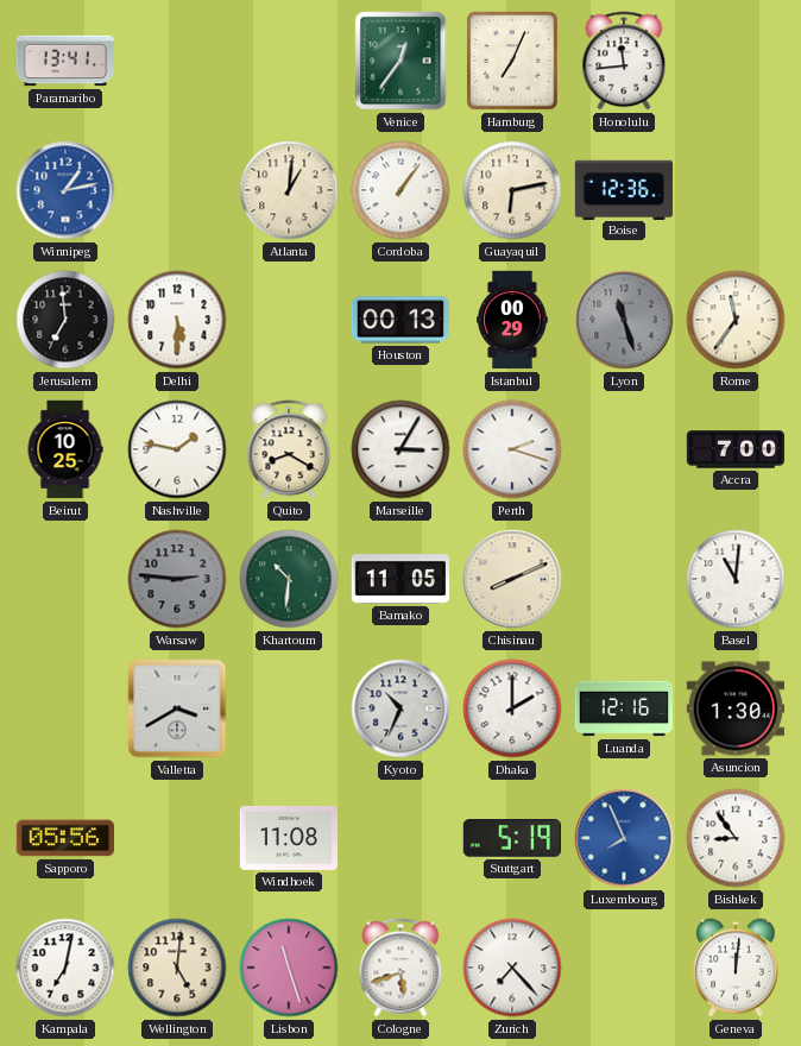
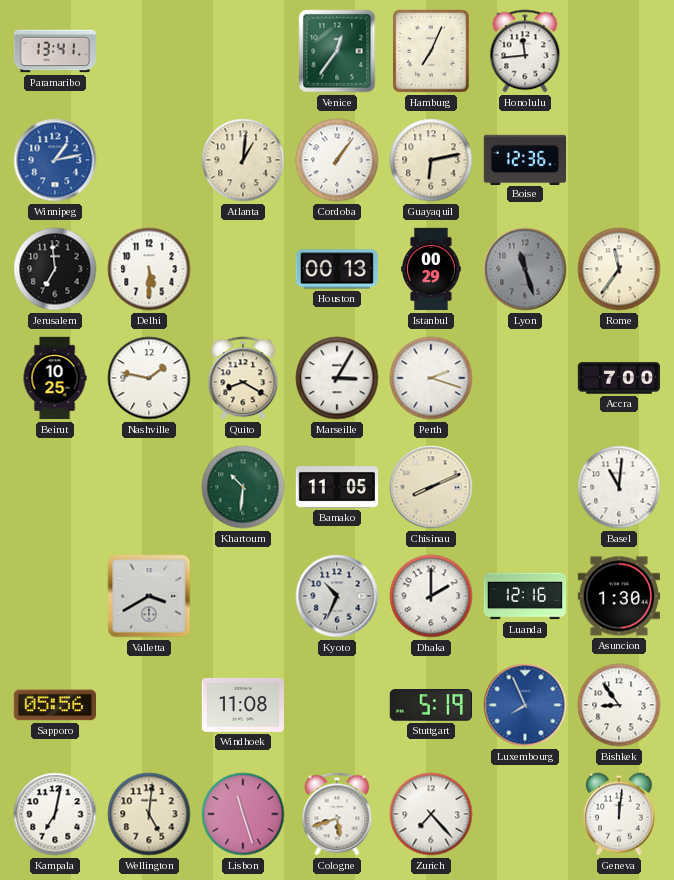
Warsaw: 2:46 -> none (177, 579)
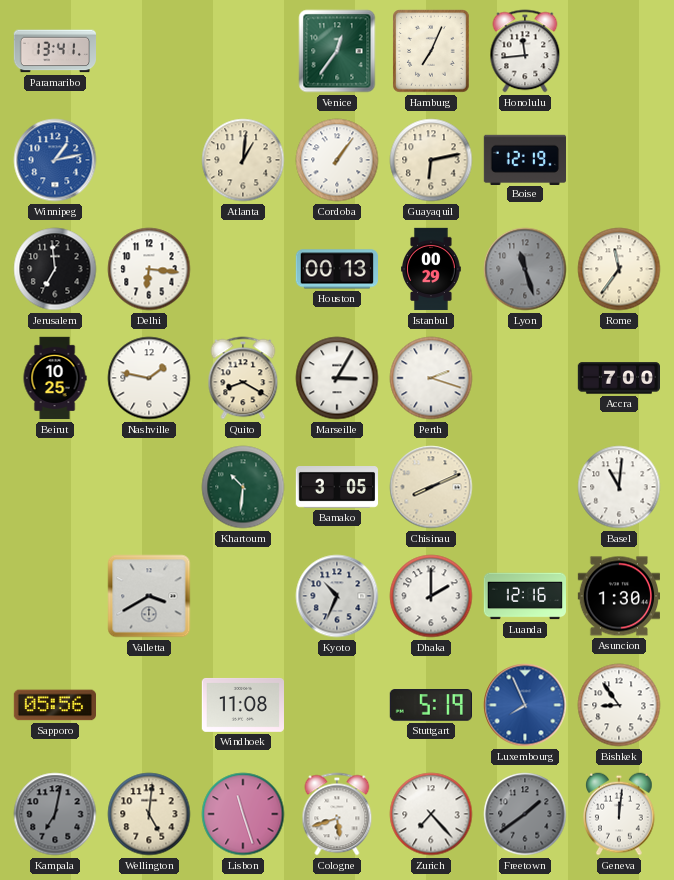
Boise: 12:36 -> 12:19 (524, 159)
Delhi: 5:30 -> 6:16 (149, 269)
Bamako: 11:05 -> 3:05 (337, 488)
Kampala dial: white -> grey (55, 814)
Freetown: none -> 1:39 (525, 814)
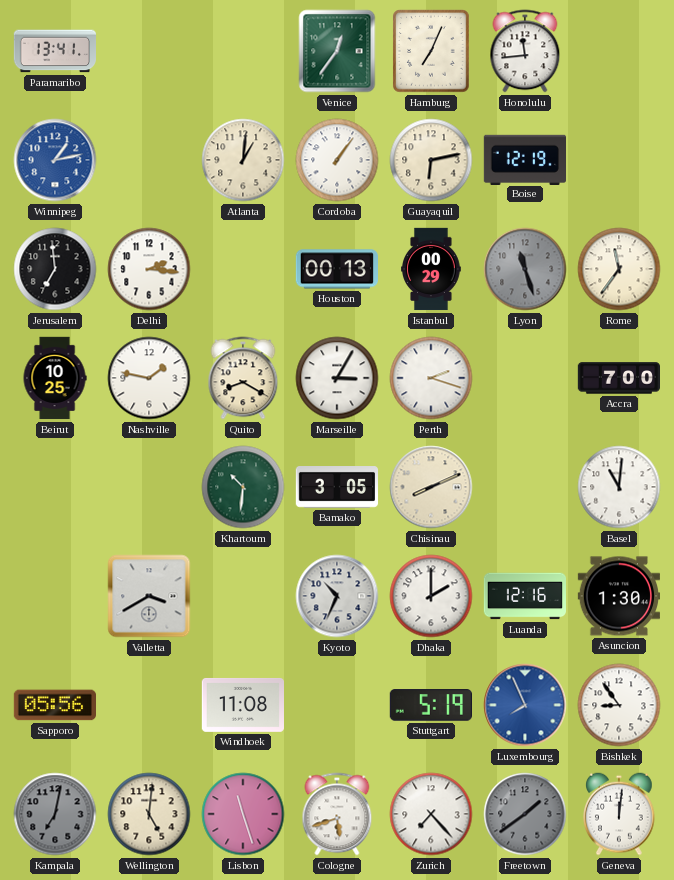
Delhi: 6:16 -> 2:16 (149, 269)
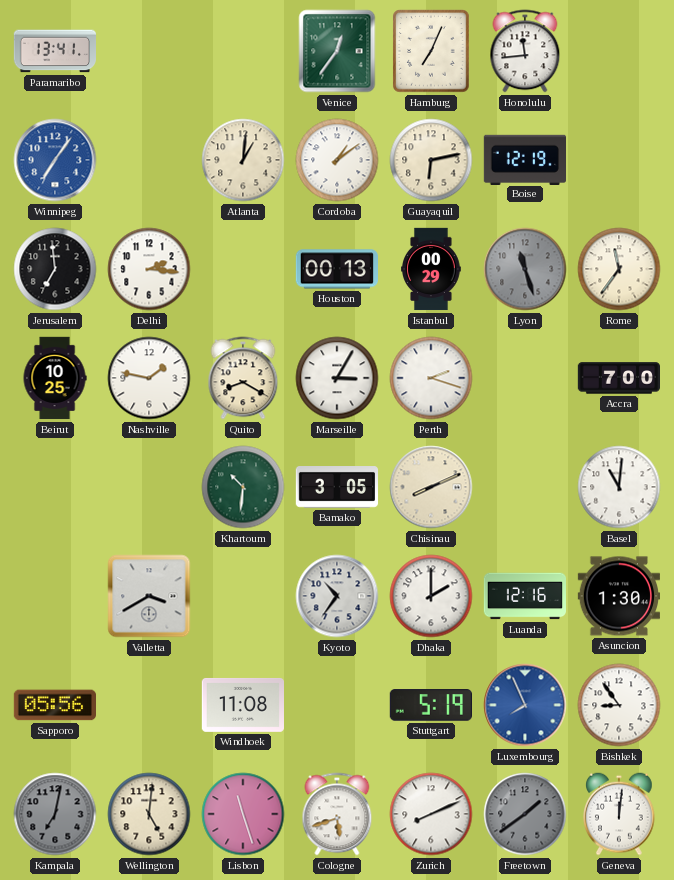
Winnipeg: 1:13 -> 7:06 (55, 160)
Cordoba: 1:06 -> 1:09 (337, 160)
Kyoto: 10:34 -> 10:36 (337, 596)
Zurich: 7:23 -> 8:11 (431, 814)
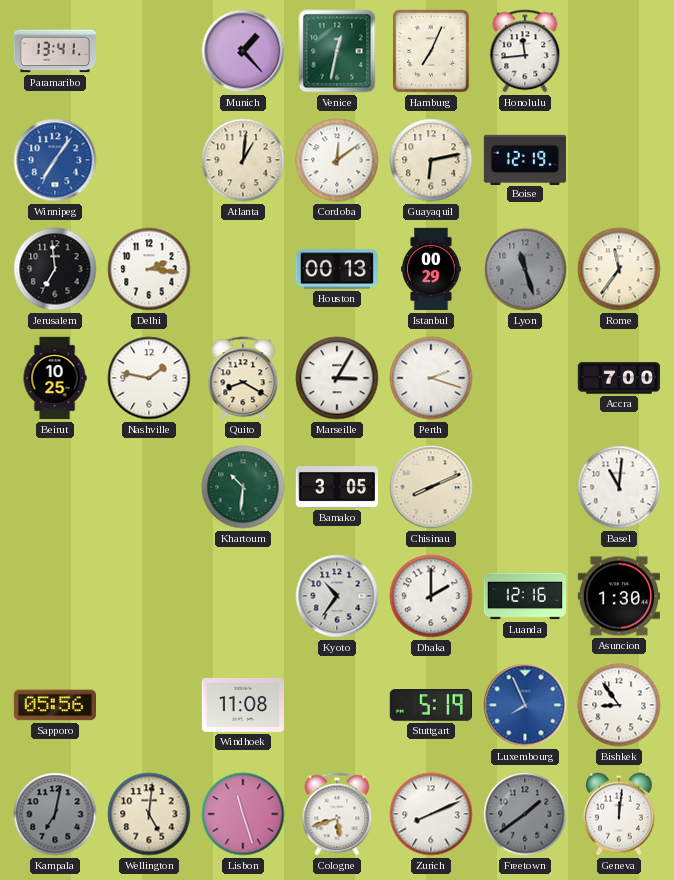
Munich: none -> 1:23 (243, 51)
Venice: 12:36 -> 12:32 (337, 51)
Cordoba: 1:09 -> 12:09 (337, 160)
Valletta: 3:40 -> none (149, 596)
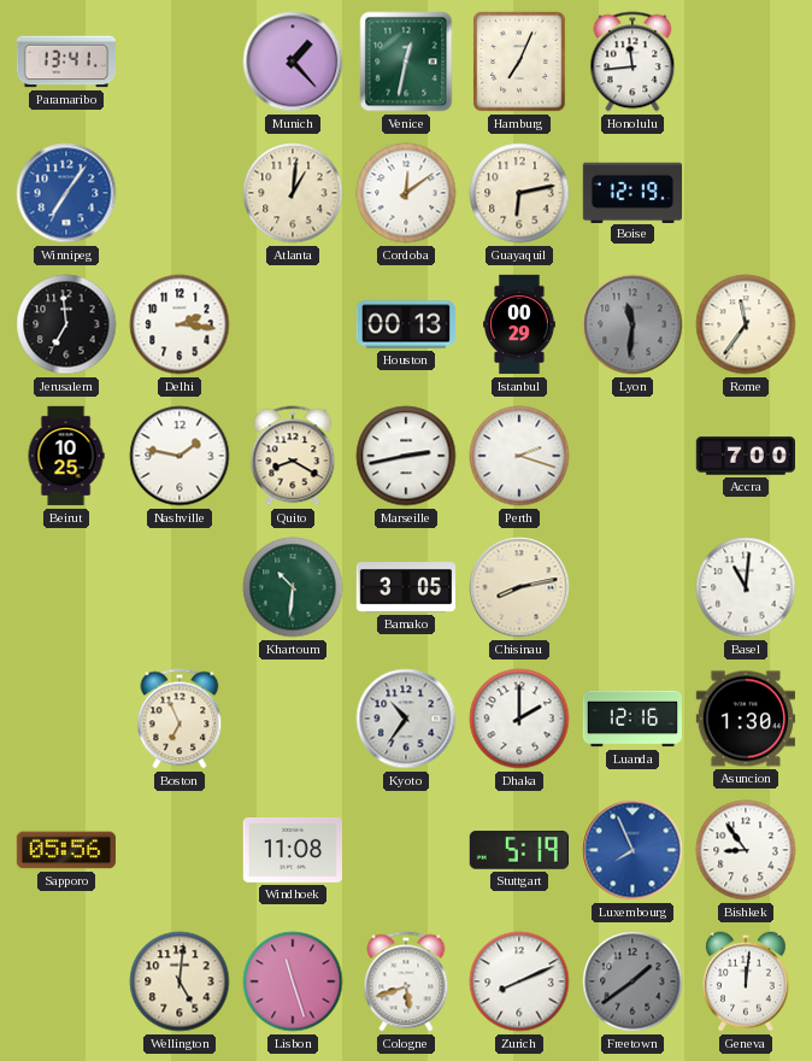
Lyon: 11:27 -> 11:31 (632, 324)
Marseille: 3:05 -> 2:43 (406, 456)
Chisinau: 8:11 -> 8:13 (519, 587)
Boston: none -> 6:56 (180, 719)
Kampala: 7:02 -> none (55, 814)
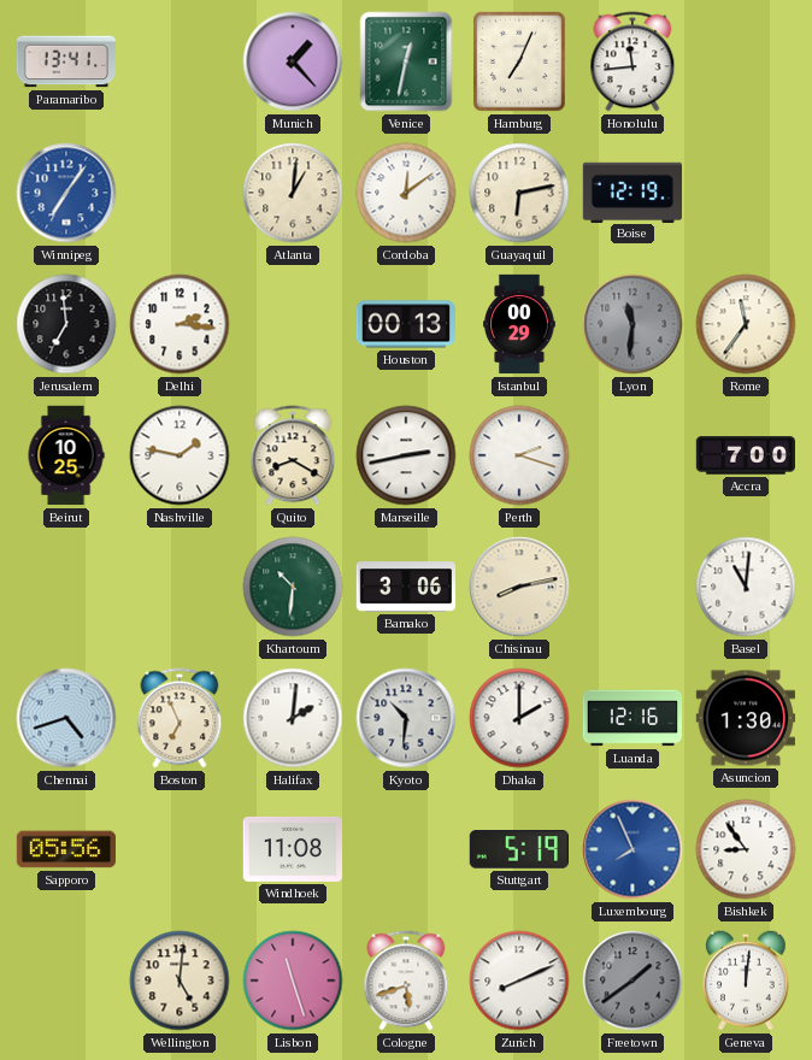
Bamako: 3:05 -> 3:06 (406, 588)
Chennai: none -> 4:42 (66, 718)
Halifax: none -> 2:01 (293, 718)
Kyoto: 10:36 -> 10:31 (406, 718)
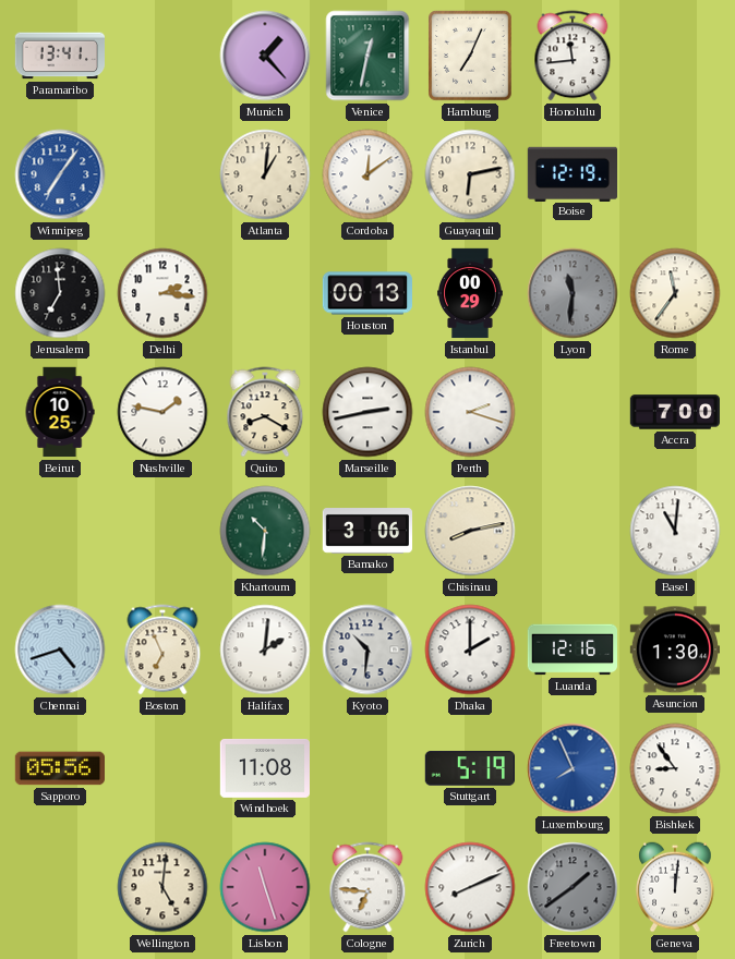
Cologne: 5:42 -> 6:46 (367, 887)
